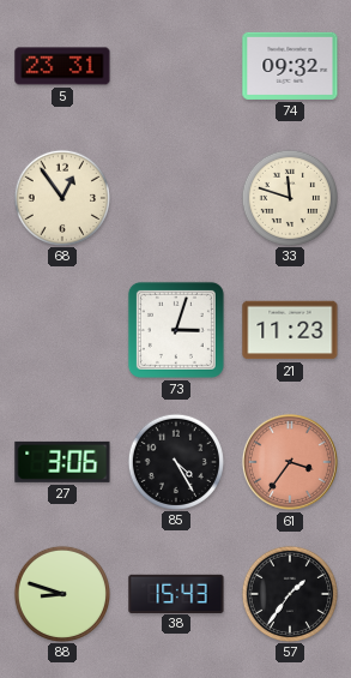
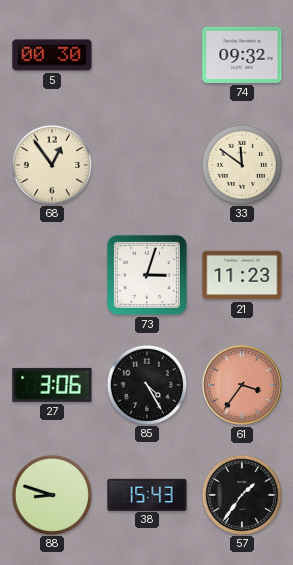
5: 23:31 -> 00:30 (52, 55)
33: 11:48 -> 11:51 (241, 164)
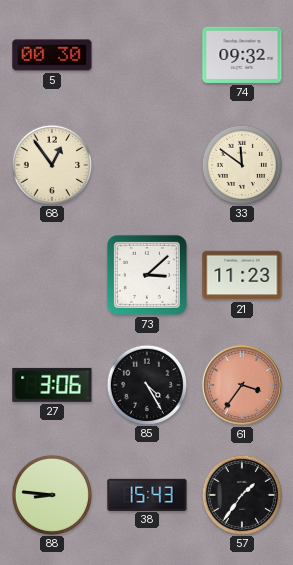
73: 3:03 -> 3:08 (147, 275)
88: 8:48 -> 8:46 (51, 494)
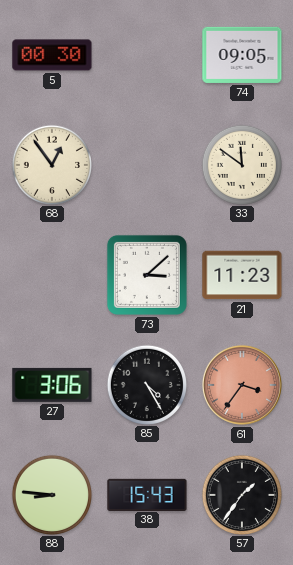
74: 09:32 -> 09:05 (242, 55)
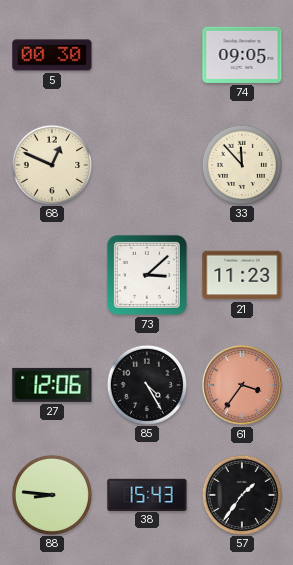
68: 12:54 -> 12:49 (51, 164)
33: 11:51 -> 11:53 (241, 164)
27: 3:06 -> 12:06 (52, 385)
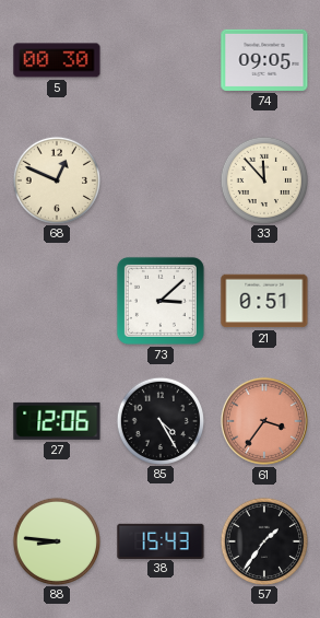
21: 11:23 -> 0:51 (264, 301)
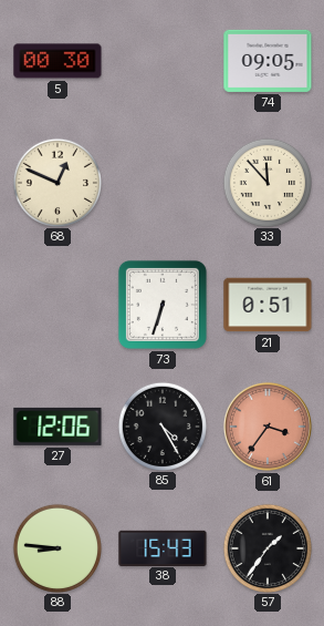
73: 3:08 -> 6:33 (163, 305)
